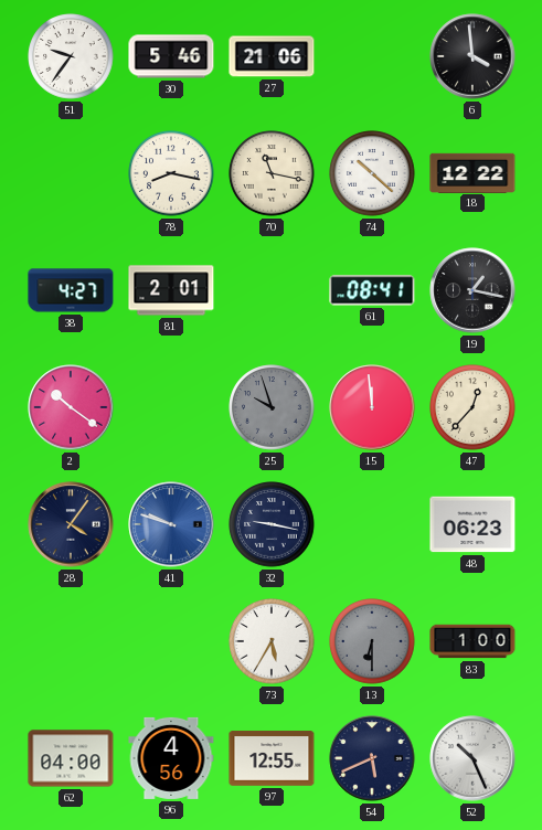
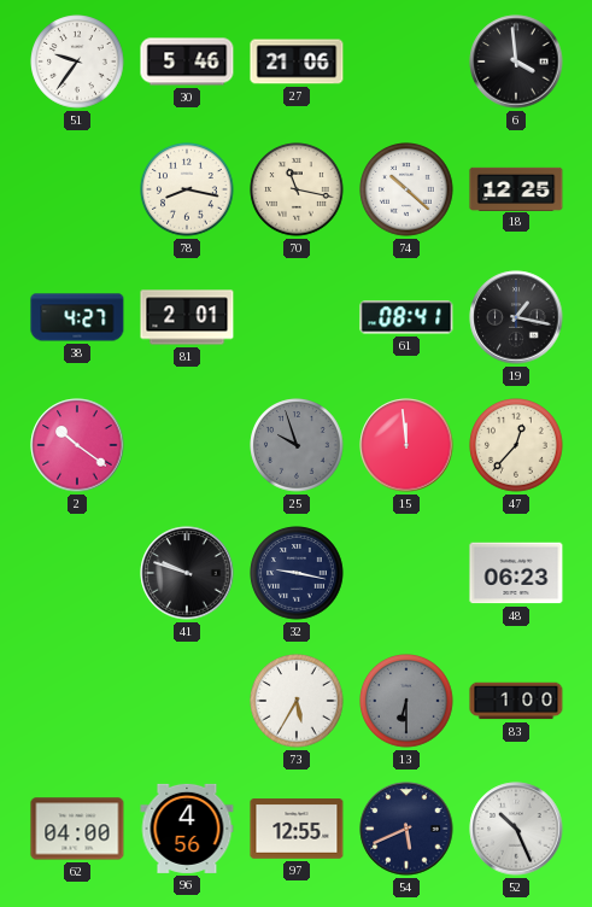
18: 12:22 -> 12:25 (516, 188)
28: 4:06 -> none (71, 524)
41 dial: blue -> black (187, 573)
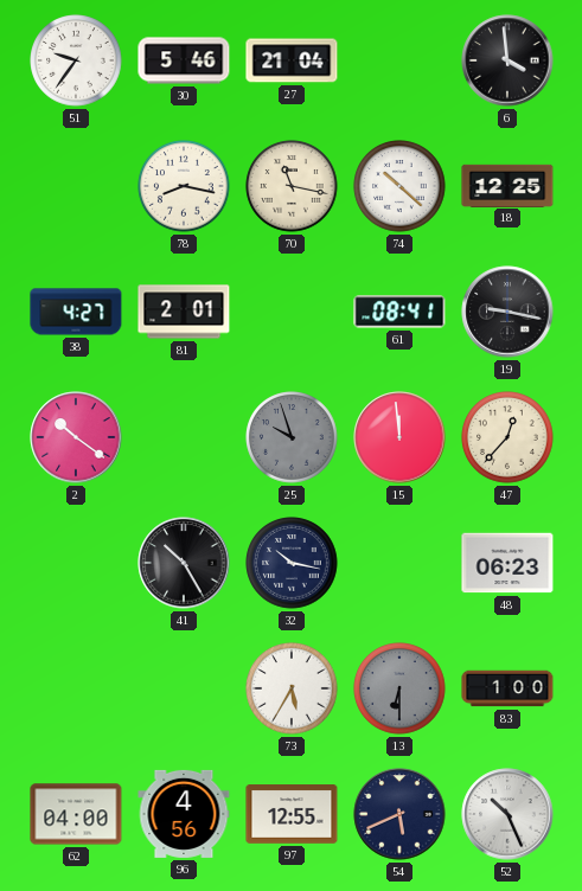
27: 21:06 -> 21:04 (292, 60)
19: 1:17 -> 9:17 (507, 312)
41: 9:48 -> 10:25 (184, 563)
32: 9:17 -> 10:17 (292, 563)
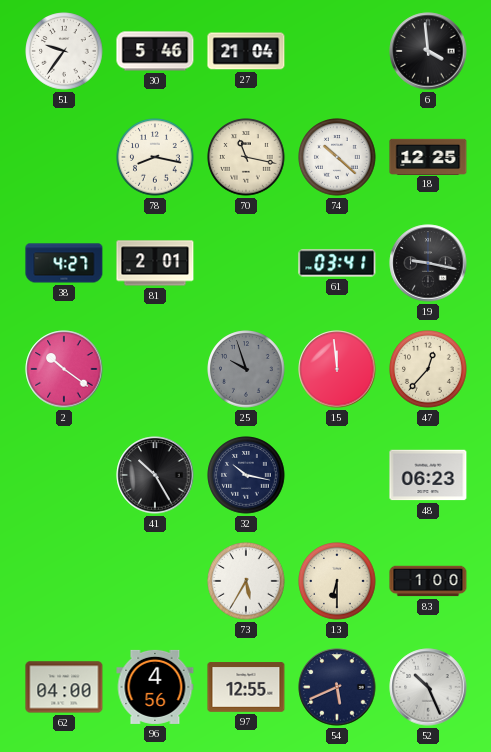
61: 08:41 -> 03:41 (337, 263)
13 dial: grey -> cream (337, 581)
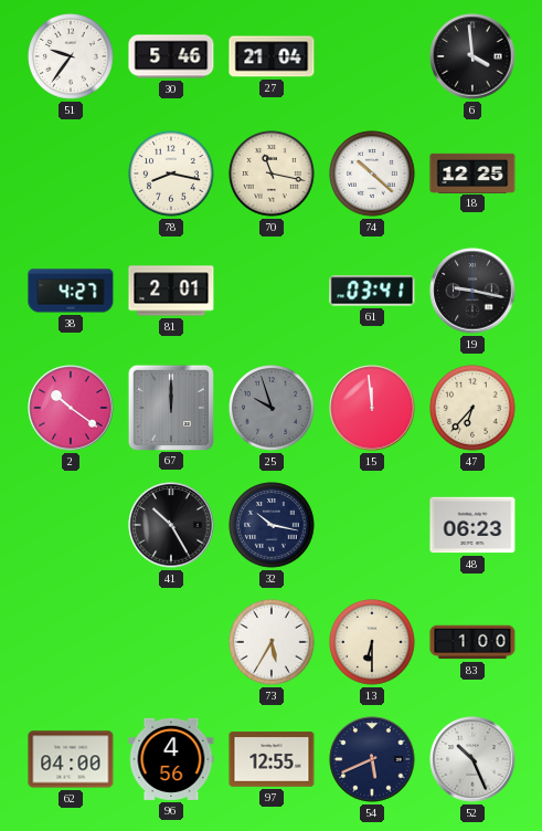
67: none -> 12:00 (170, 407)
47: 12:37 -> 6:37 (472, 408)
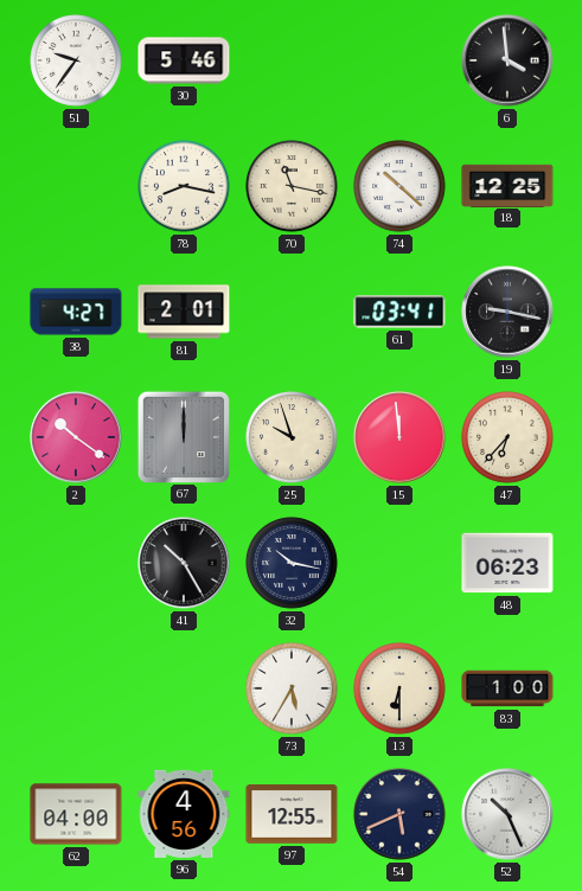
27: 21:04 -> none (272, 56)
25 dial: grey -> cream (292, 437)
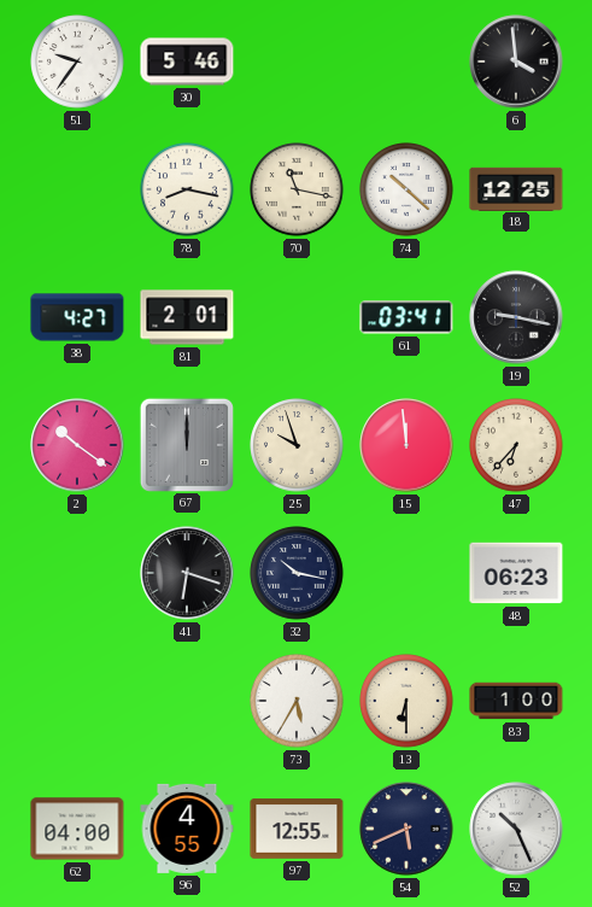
41: 10:25 -> 6:18 (187, 573)
96: 4:56 -> 4:55 (187, 829)
